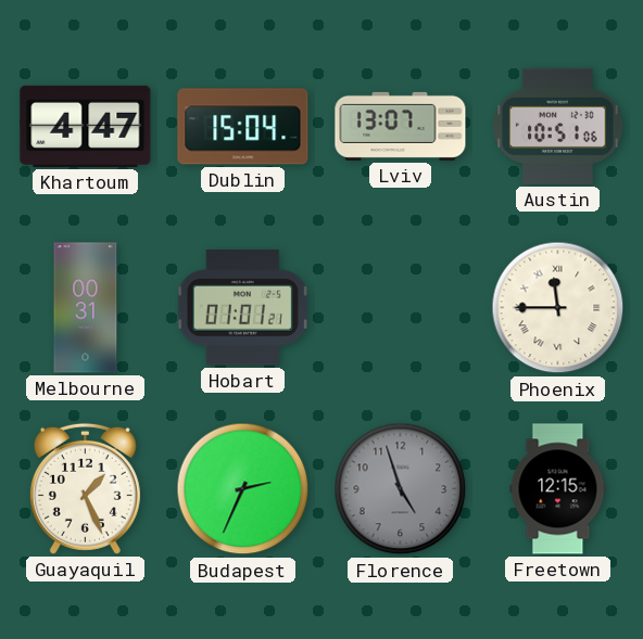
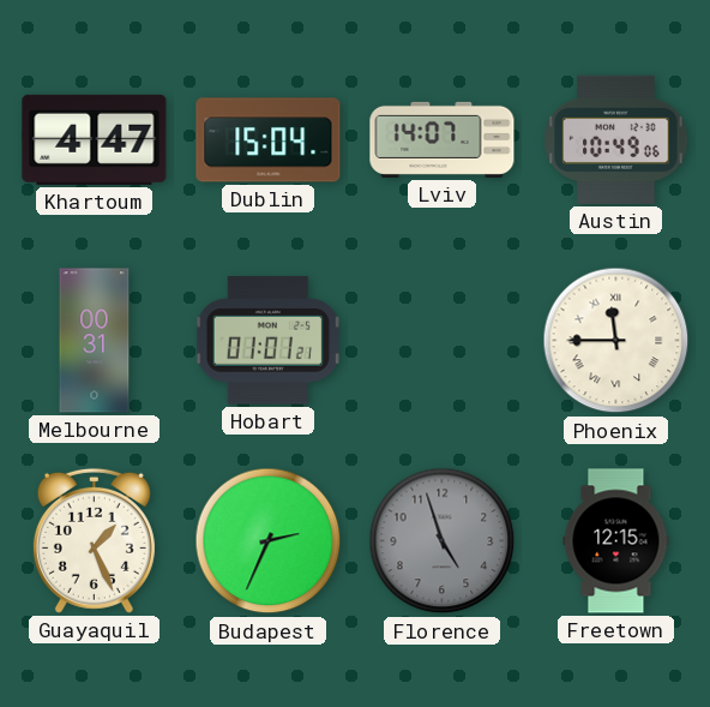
Lviv: 13:07 -> 14:07 (443, 139)
Austin: 10:51 -> 10:49 (616, 139)
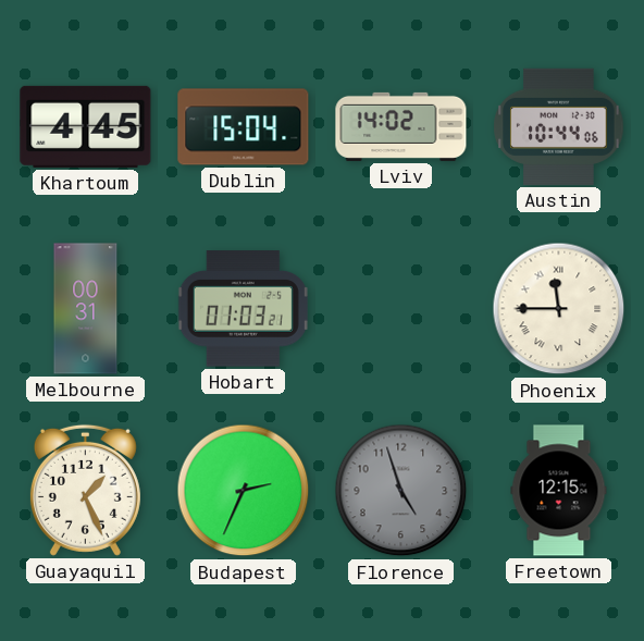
Khartoum: 4:47 -> 4:45 (86, 126)
Lviv: 14:07 -> 14:02 (401, 126)
Austin: 10:49 -> 10:44 (559, 126)
Hobart: 01:01 -> 01:03 (243, 309)
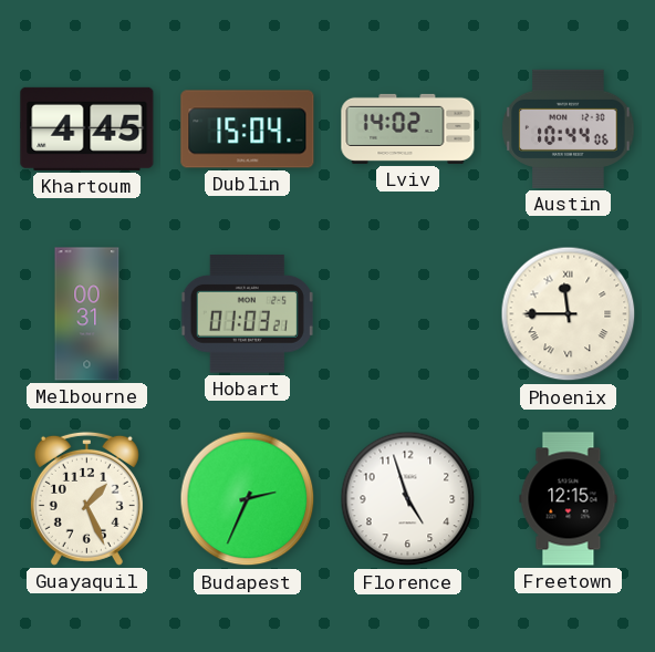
Florence dial: grey -> white (408, 499)
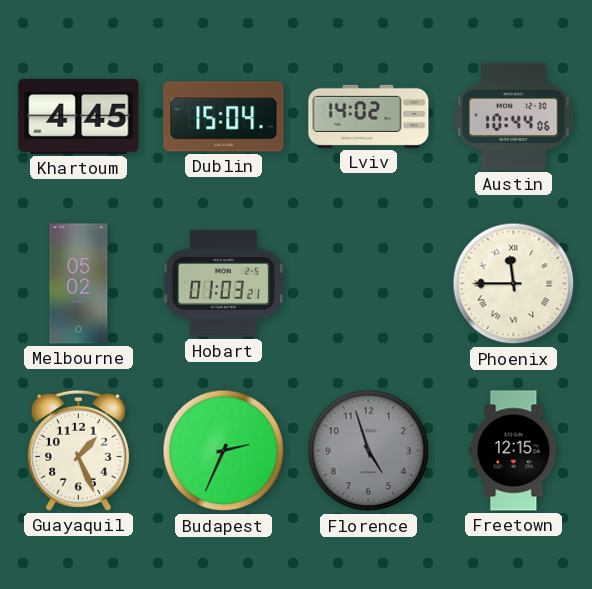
Melbourne: 00:31 -> 05:02 (79, 284)
Florence dial: white -> grey (369, 451)
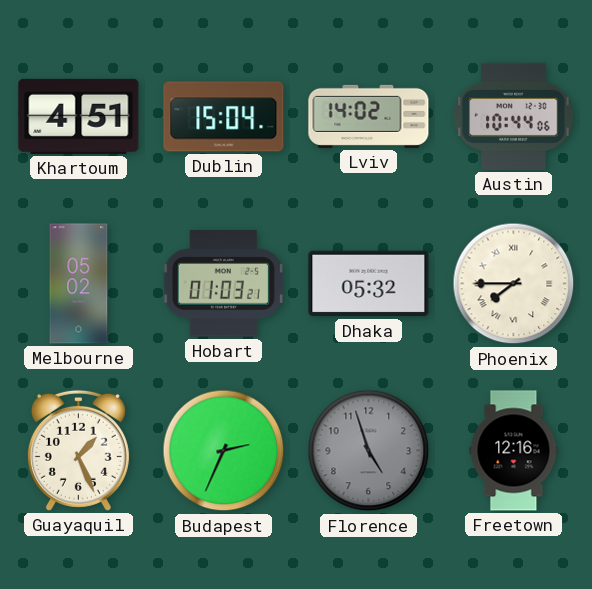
Khartoum: 4:45 -> 4:51 (79, 116)
Dhaka: none -> 05:32 (369, 284)
Phoenix: 11:45 -> 7:45 (514, 284)
Freetown: 12:15 -> 12:16 (514, 451)
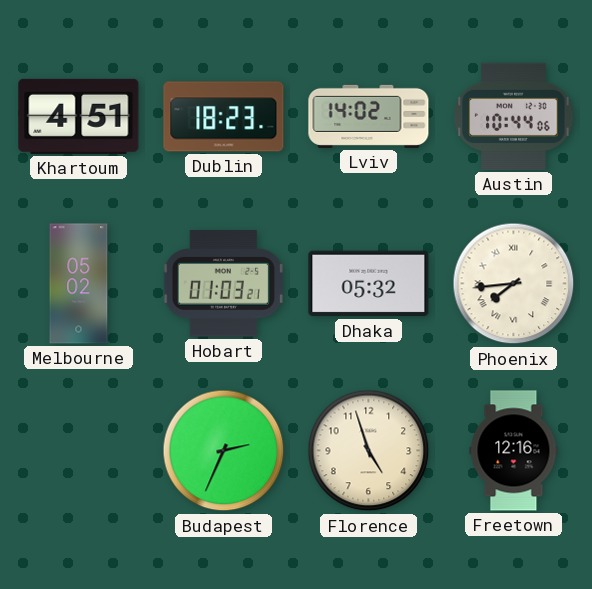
Dublin: 15:04 -> 18:23 (224, 117)
Phoenix: 7:45 -> 7:44 (514, 284)
Guayaquil: 1:26 -> none (78, 450)
Florence dial: grey -> cream (369, 451)
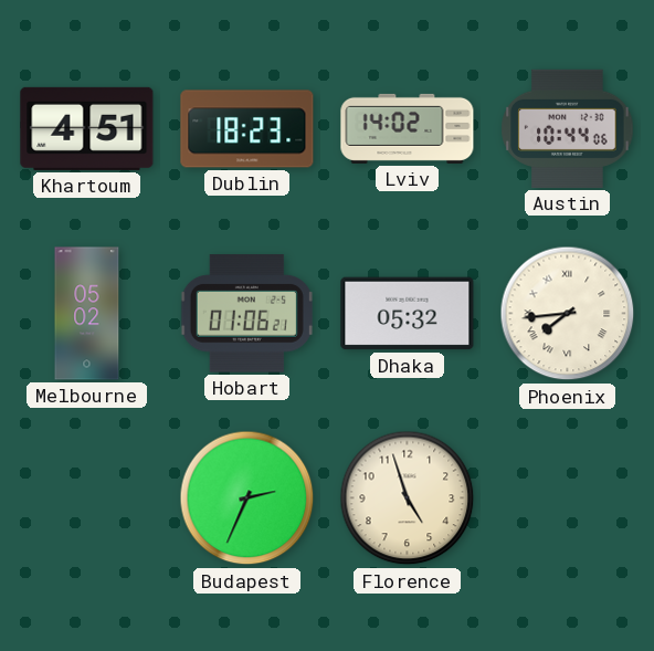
Hobart: 01:03 -> 01:06 (246, 314)
Freetown: 12:16 -> none (514, 451)
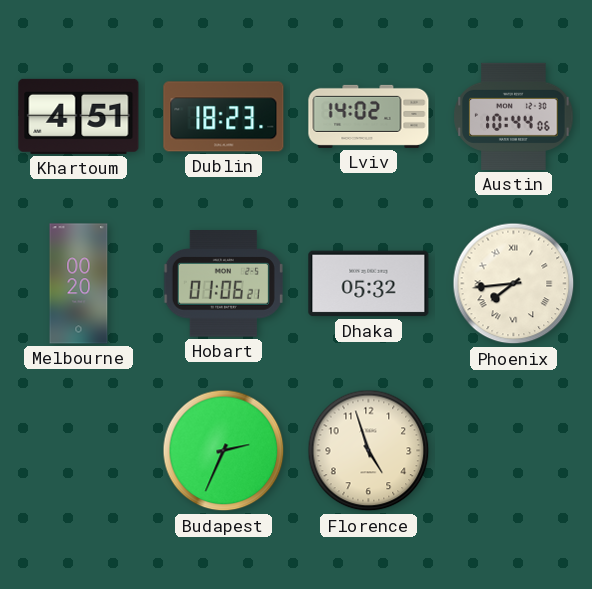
Melbourne: 05:02 -> 00:20 (79, 284)
